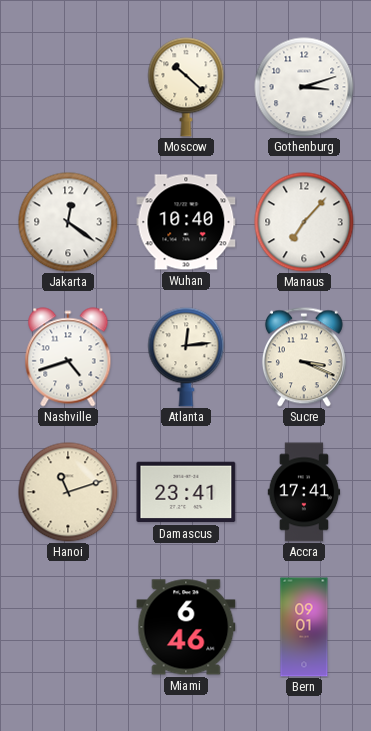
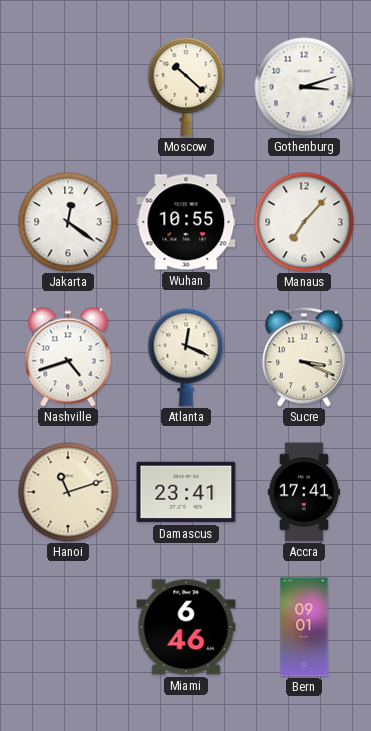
Wuhan: 10:40 -> 10:55 (186, 222)
Atlanta: 12:14 -> 12:19 (186, 357)
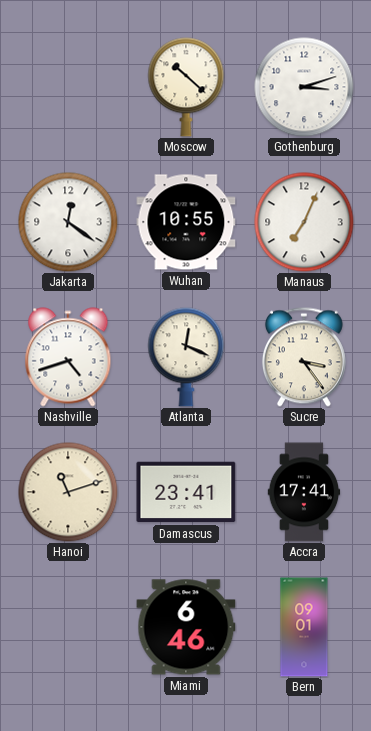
Manaus: 7:07 -> 7:04 (304, 222)
Sucre: 3:19 -> 3:24 (304, 357)
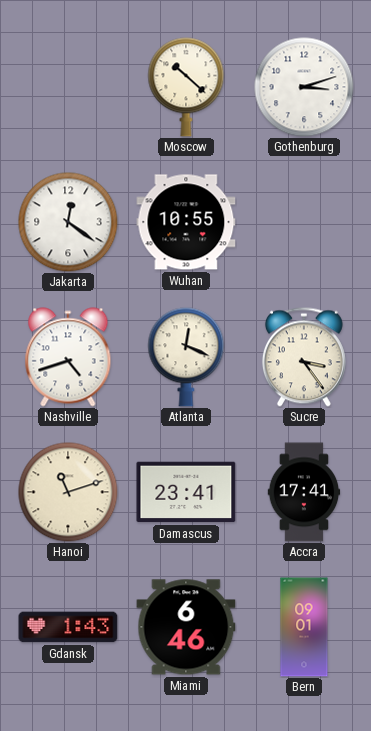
Manaus: 7:04 -> none (304, 222)
Gdansk: none -> 1:43 (68, 627)
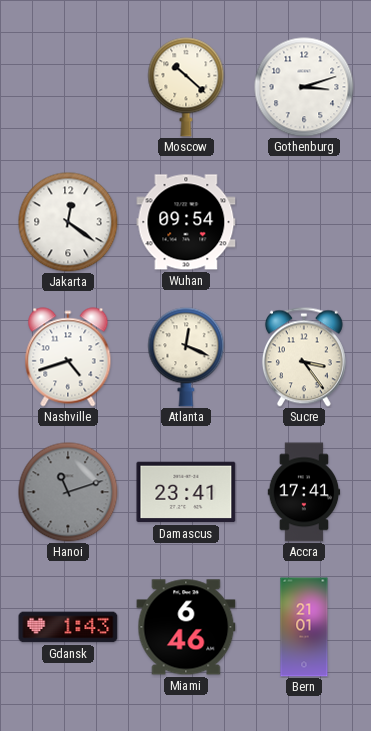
Wuhan: 10:55 -> 09:54 (186, 222)
Hanoi dial: cream -> grey (68, 492)
Bern: 09:01 -> 21:01 (304, 627)
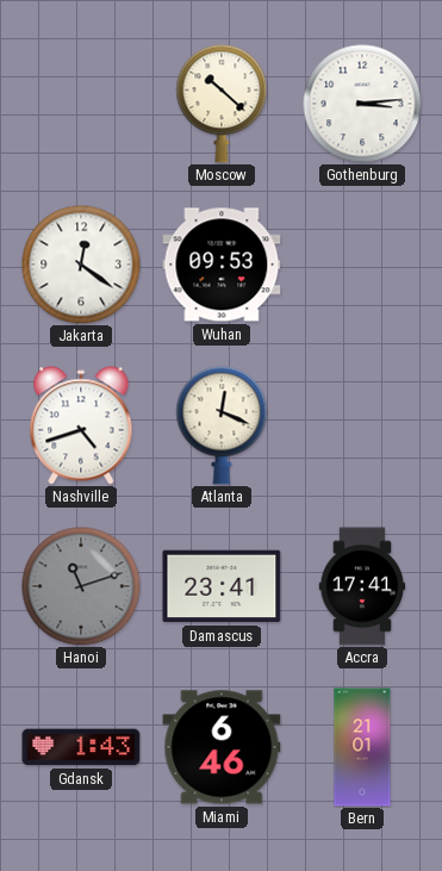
Gothenburg: 3:12 -> 3:14 (362, 104)
Wuhan: 09:54 -> 09:53 (222, 265)
Sucre: 3:24 -> none (304, 357)
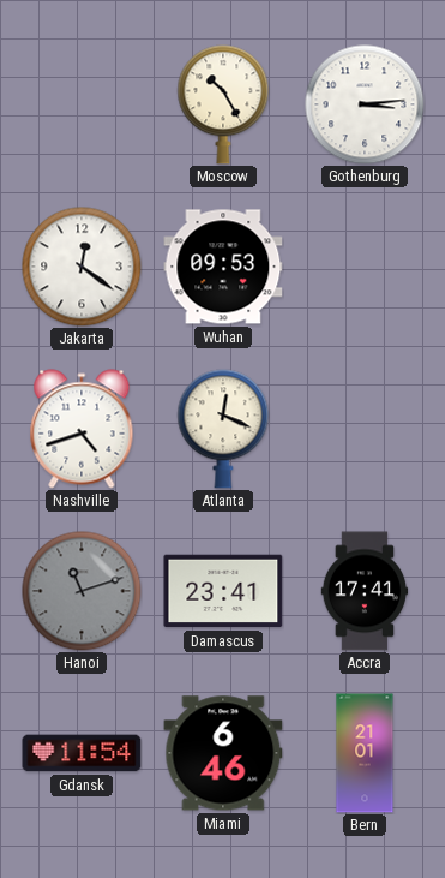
Moscow: 10:22 -> 10:25 (223, 104)
Gdansk: 1:43 -> 11:54 (82, 753)
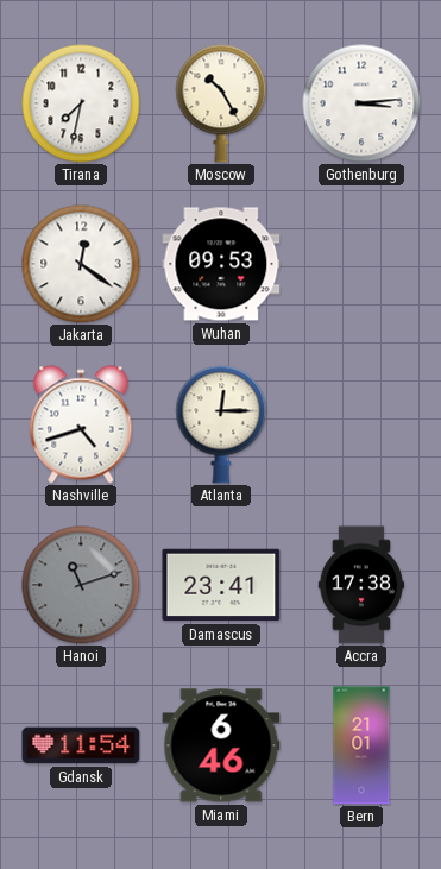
Tirana: none -> 7:32 (81, 103)
Atlanta: 12:19 -> 12:15 (221, 424)
Accra: 17:41 -> 17:38 (361, 585)
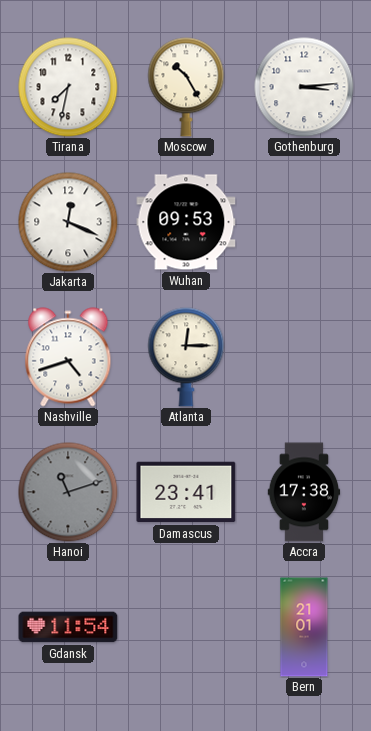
Jakarta: 12:21 -> 12:19 (68, 222)
Miami: 6:46 -> none (221, 745)
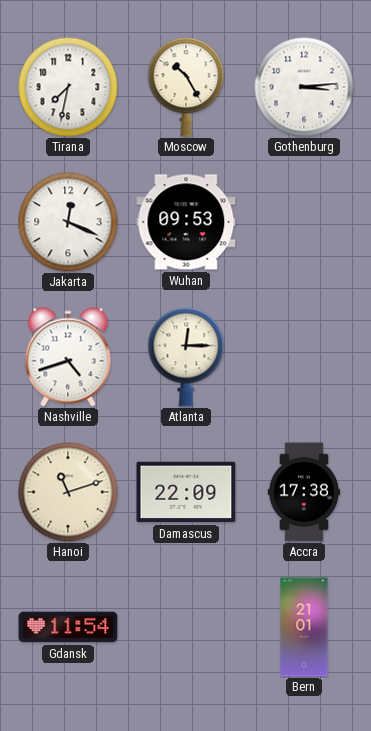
Hanoi dial: grey -> cream (68, 492)
Damascus: 23:41 -> 22:09 (186, 492)
